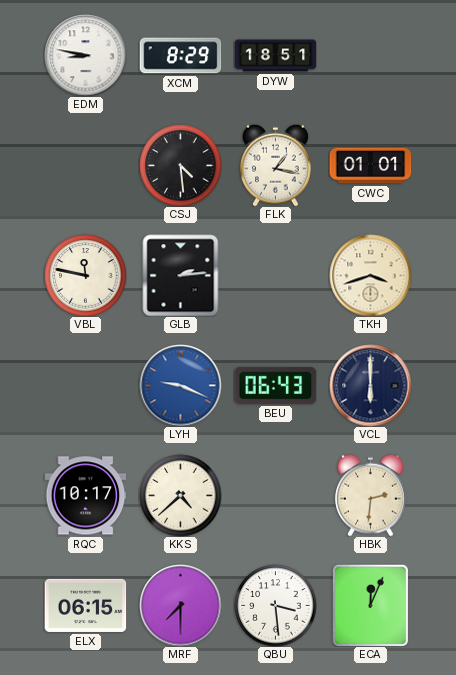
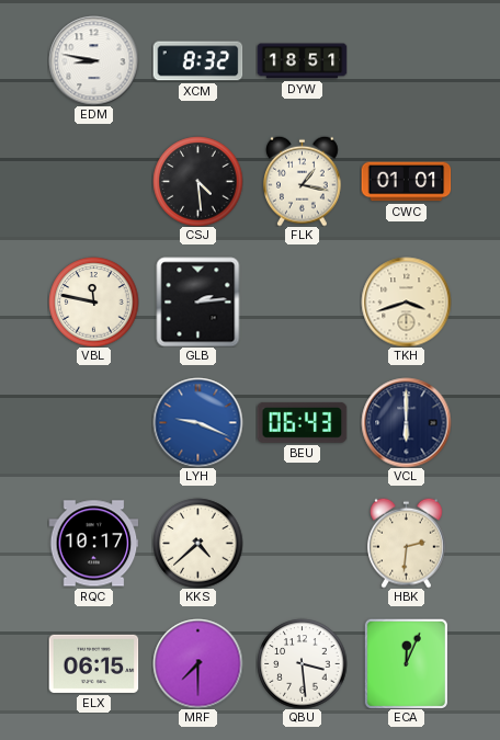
XCM: 8:29 -> 8:32 (197, 61)
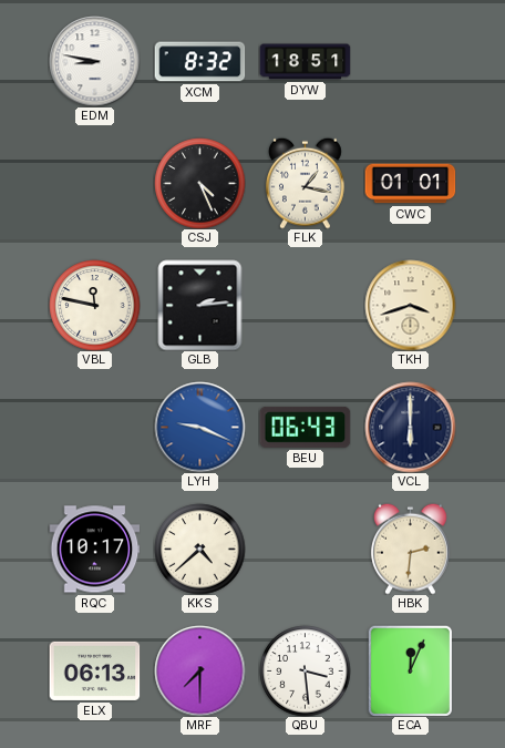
CSJ: 4:29 -> 4:26 (199, 183)
ELX: 06:15 -> 06:13 (94, 670)
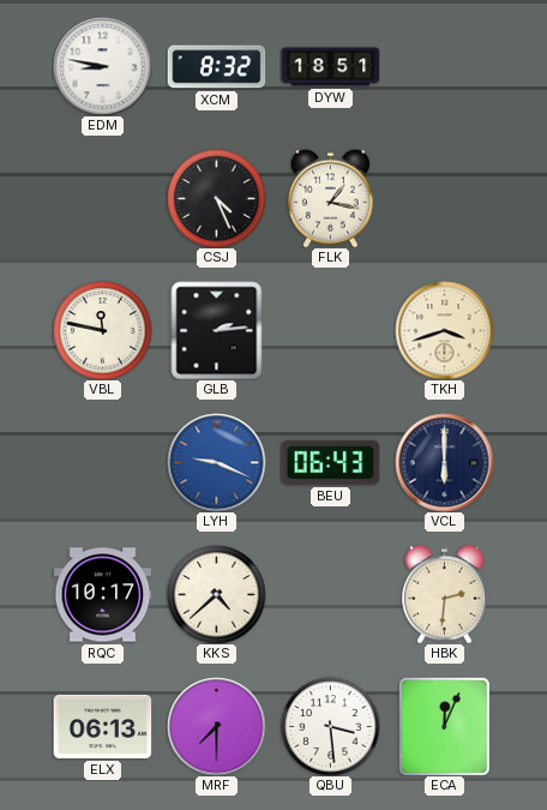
CWC: 01:01 -> none (410, 184)
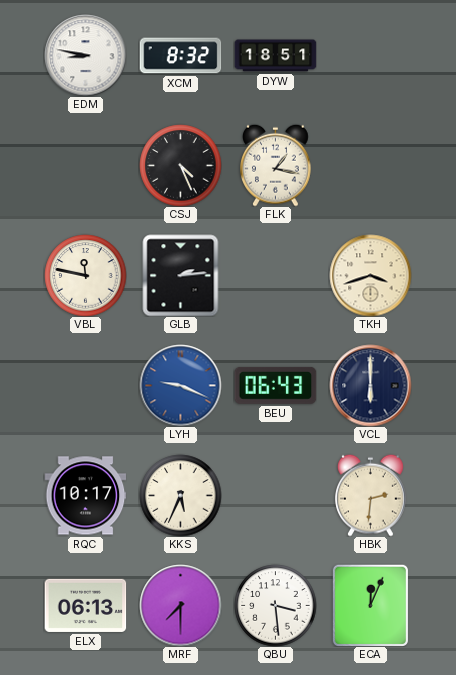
KKS: 4:38 -> 5:34 (180, 495)
